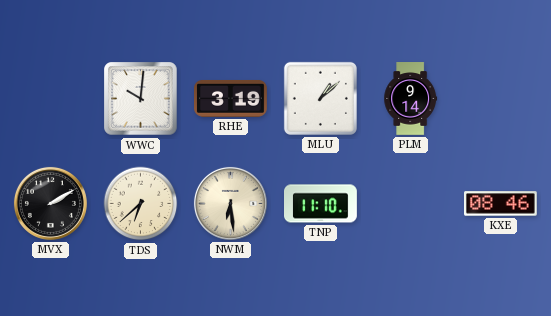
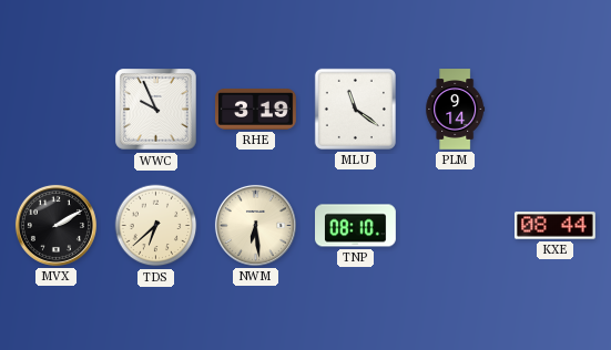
WWC: 10:01 -> 9:56 (156, 110)
MLU: 1:08 -> 11:21 (355, 109)
TNP: 11:10 -> 08:10 (356, 226)
KXE: 08:46 -> 08:44 (556, 226)
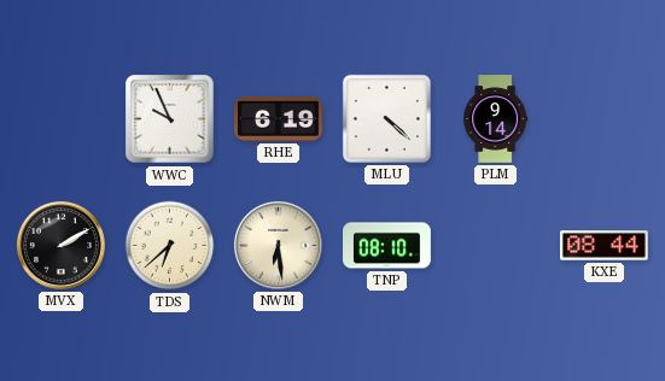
RHE: 3:19 -> 6:19 (279, 118)
MLU: 11:21 -> 4:22 (386, 118)
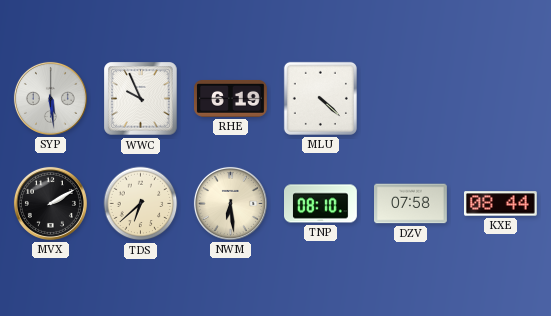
SYP: none -> 5:29 (50, 98)
PLM: 9:14 -> none (496, 119)
DZV: none -> 07:58 (411, 204)
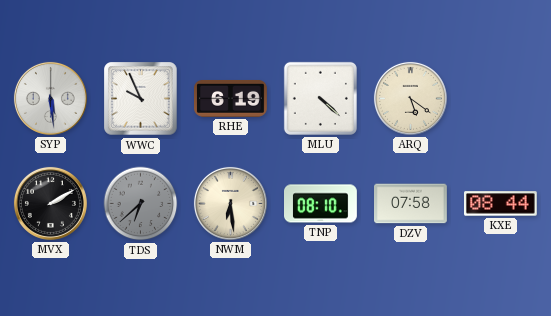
ARQ: none -> 5:21 (410, 98)
TDS dial: cream -> grey (141, 204)
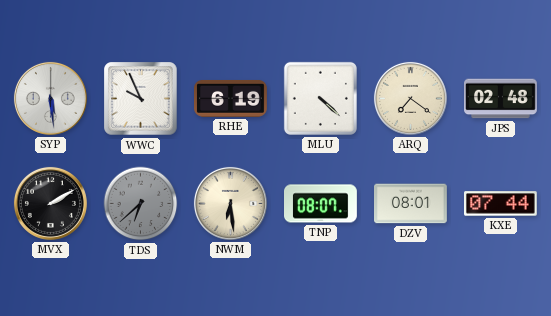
ARQ: 5:21 -> 7:21 (410, 98)
JPS: none -> 02:48 (501, 99)
TNP: 08:10 -> 08:07 (321, 204)
DZV: 07:58 -> 08:01 (411, 204)
KXE: 08:44 -> 07:44 (501, 204)
